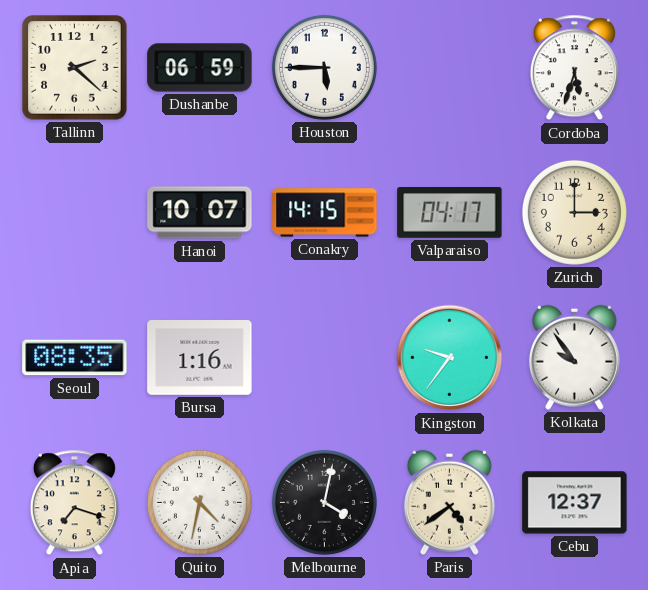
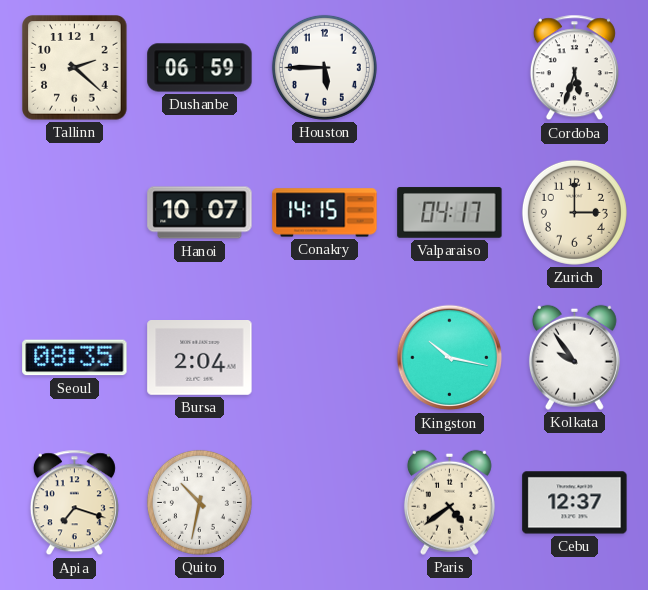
Bursa: 1:16 -> 2:04 (200, 358)
Kingston: 9:36 -> 10:17 (450, 358)
Quito: 4:32 -> 10:32 (199, 502)
Melbourne: 4:02 -> none (324, 502)
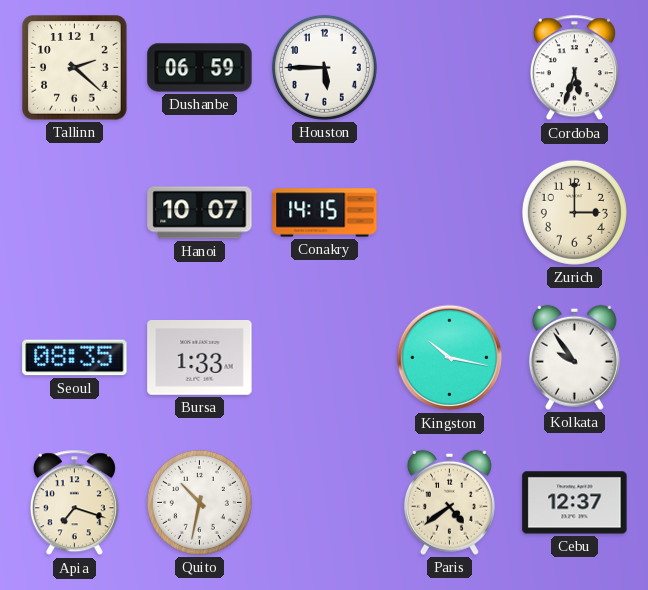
Valparaiso: 04:17 -> none (450, 213)
Bursa: 2:04 -> 1:33 (200, 358)
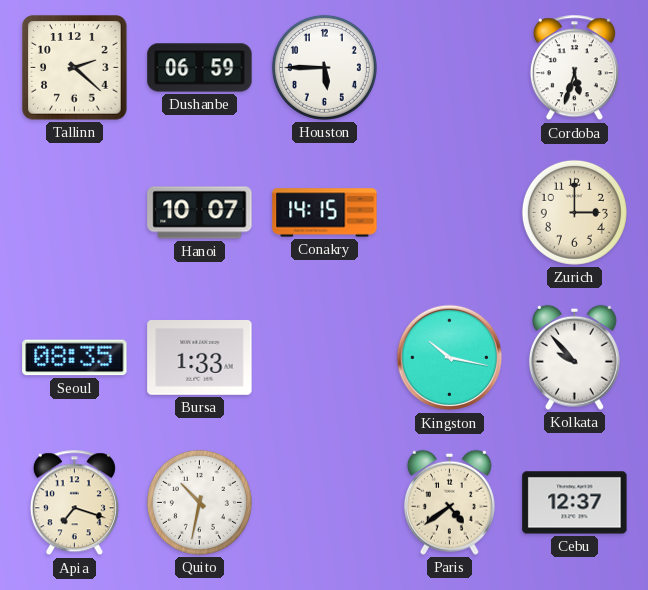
Kolkata: 9:54 -> 9:53 (574, 357)
